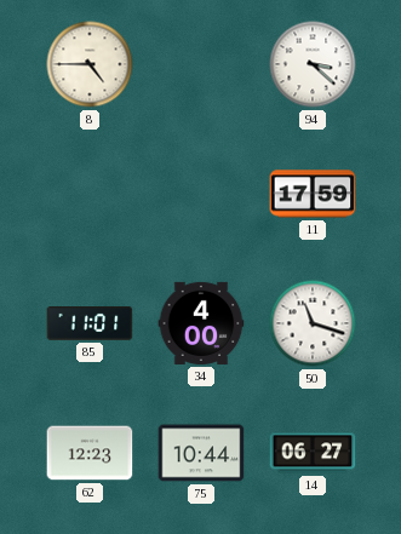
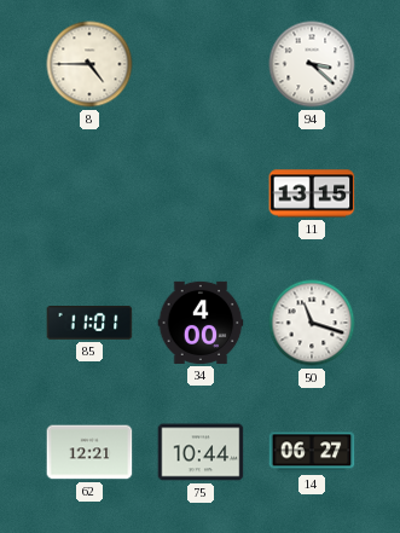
11: 17:59 -> 13:15 (312, 193)
62: 12:23 -> 12:21 (89, 452)
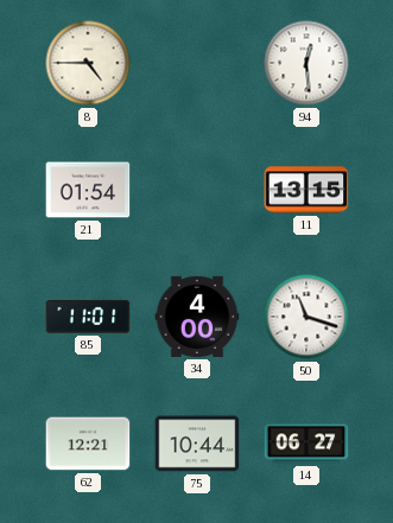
94: 3:22 -> 12:29 (306, 63)
21: none -> 01:54 (88, 190)
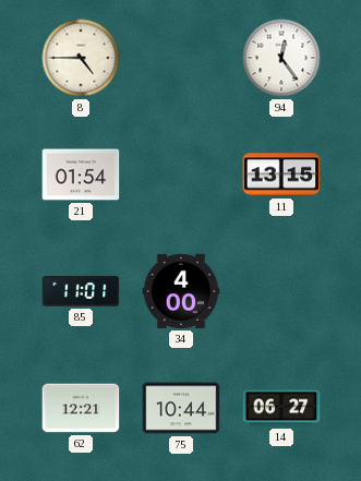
94: 12:29 -> 12:24 (281, 58)
50: 11:18 -> none (306, 317)
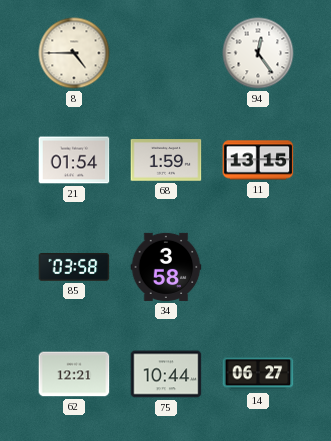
68: none -> 1:59 (166, 160)
85: 11:01 -> 03:58 (74, 267)
34: 4:00 -> 3:58 (166, 267)
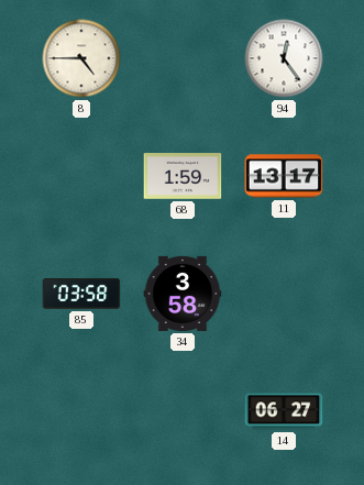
21: 01:54 -> none (74, 160)
11: 13:15 -> 13:17 (284, 176)
62: 12:21 -> none (74, 374)
75: 10:44 -> none (166, 374)
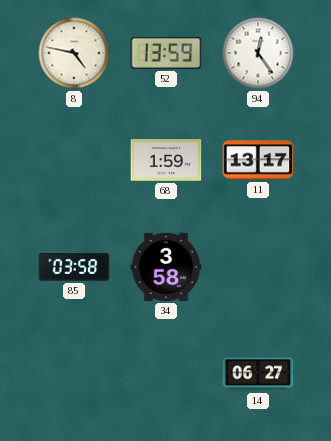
8: 4:45 -> 4:47 (74, 53)
52: none -> 13:59 (166, 53)
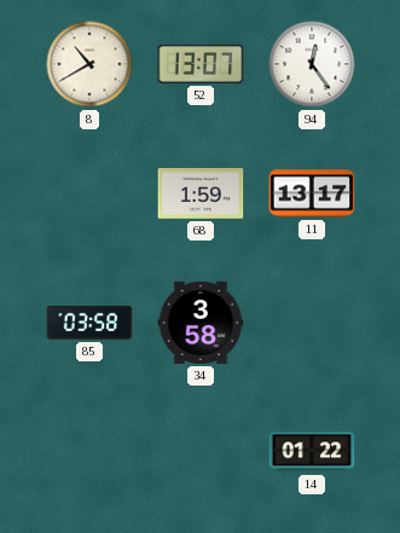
8: 4:47 -> 10:40 (89, 64)
52: 13:59 -> 13:07 (201, 64)
14: 06:27 -> 01:22 (312, 452)
